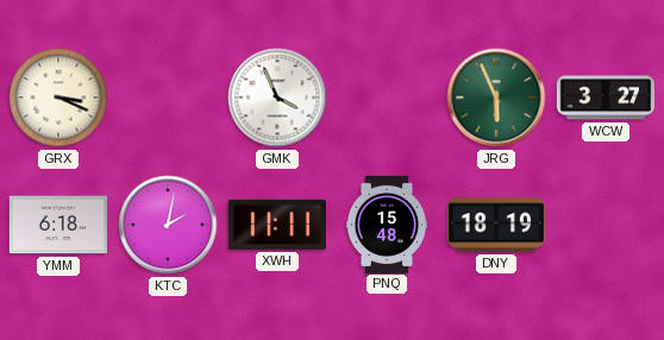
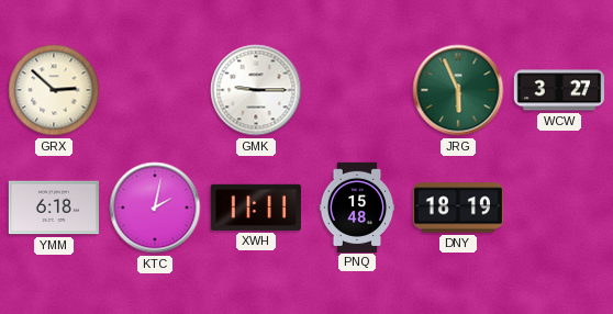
GRX: 3:19 -> 2:52 (54, 90)
GMK: 3:56 -> 9:15 (256, 90)
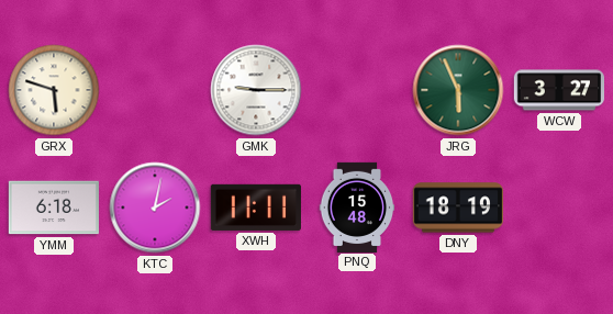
GRX: 2:52 -> 5:48 (54, 90)
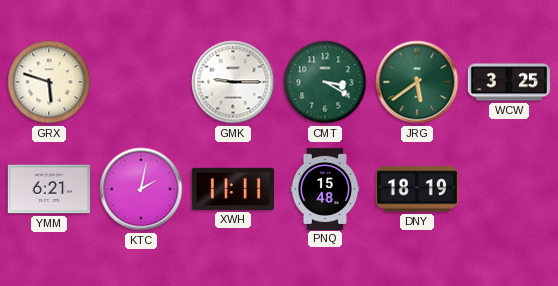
CMT: none -> 3:20 (325, 82)
JRG: 5:56 -> 5:39 (417, 82)
WCW: 3:27 -> 3:25 (508, 82)
YMM: 6:18 -> 6:21 (49, 189)
